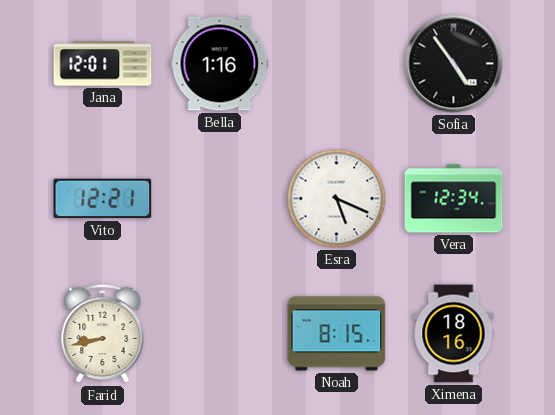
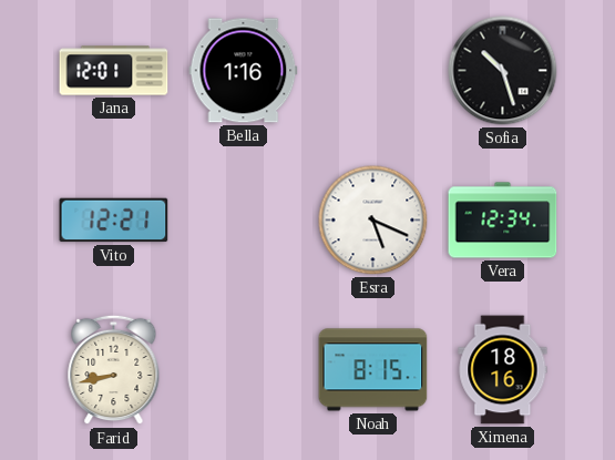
Sofia: 4:54 -> 10:27 (503, 71)
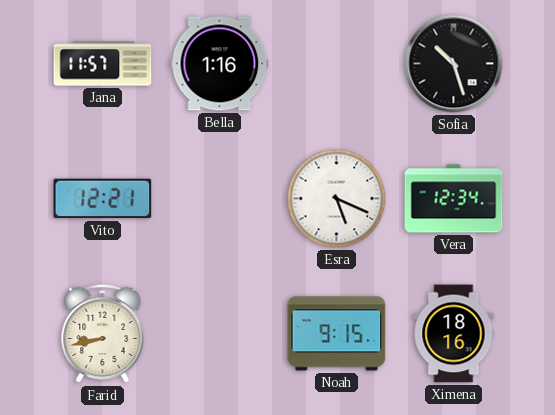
Jana: 12:01 -> 11:57 (103, 64)
Noah: 8:15 -> 9:15 (337, 334)
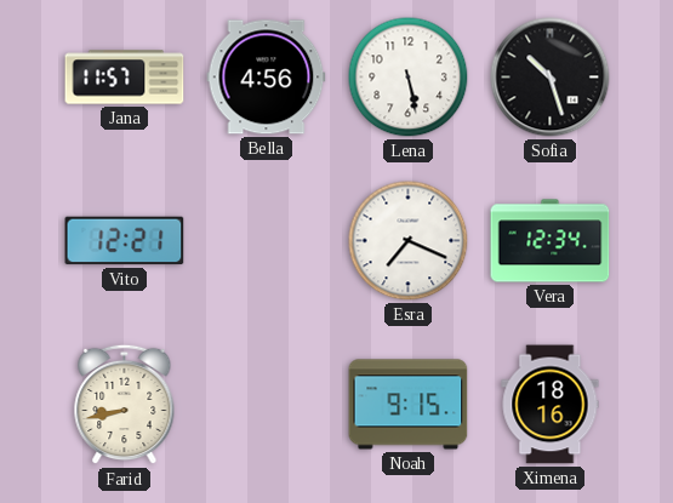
Bella: 1:16 -> 4:56 (267, 78)
Lena: none -> 5:28 (409, 78)
Esra: 5:19 -> 7:19 (409, 241)
